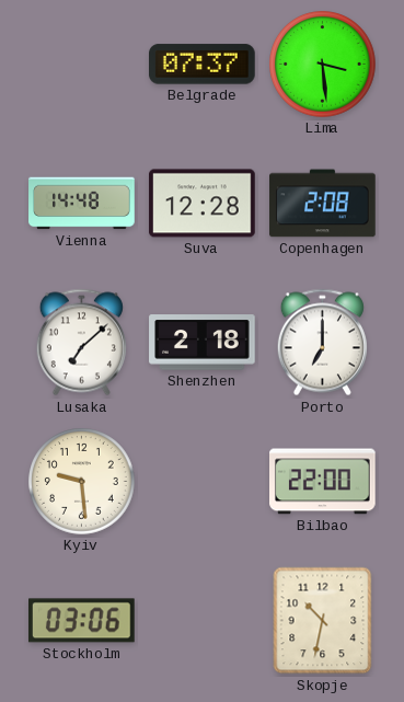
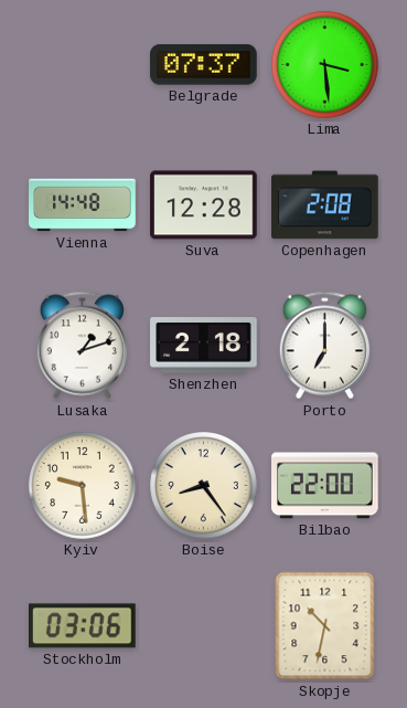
Lusaka: 7:08 -> 1:12 (82, 346)
Boise: none -> 8:24 (204, 486)
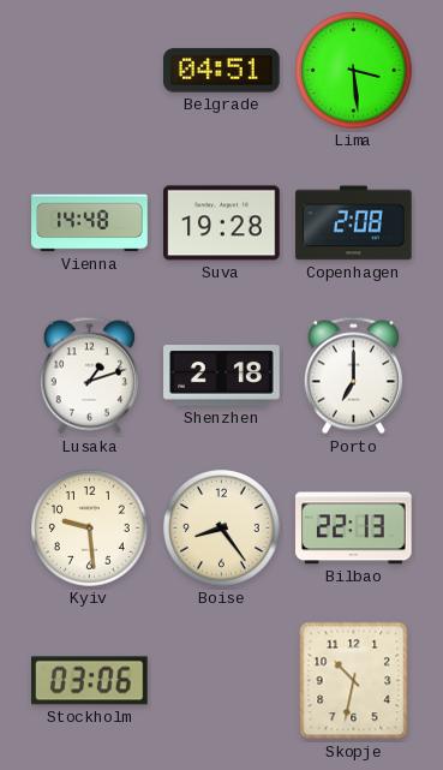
Belgrade: 07:37 -> 04:51 (222, 71)
Suva: 12:28 -> 19:28 (222, 223)
Bilbao: 22:00 -> 22:13 (354, 529)
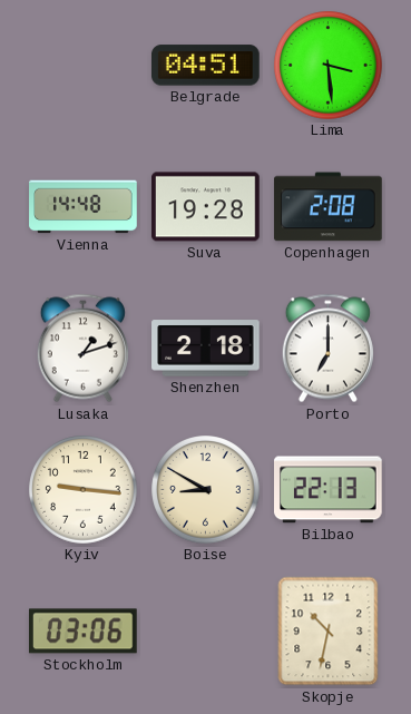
Kyiv: 9:29 -> 9:16 (84, 490)
Boise: 8:24 -> 8:50 (206, 490)
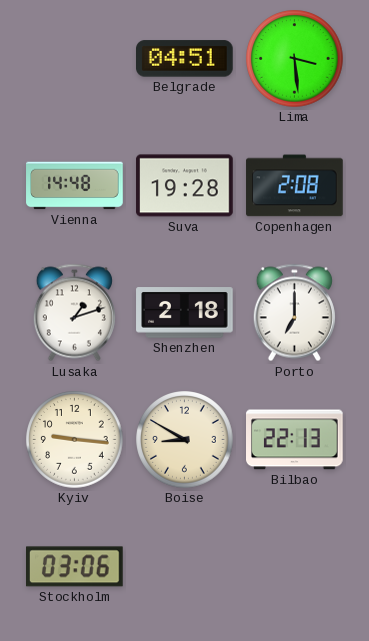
Skopje: 10:32 -> none (329, 632)
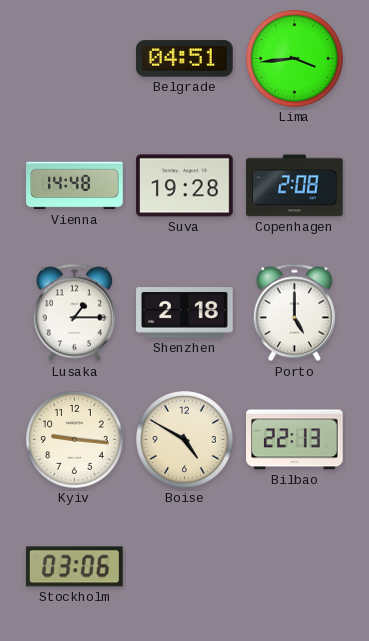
Lima: 3:29 -> 3:44 (295, 59)
Lusaka: 1:12 -> 1:15 (74, 313)
Porto: 7:00 -> 5:00 (294, 313)
Boise: 8:50 -> 4:50 (185, 440)
